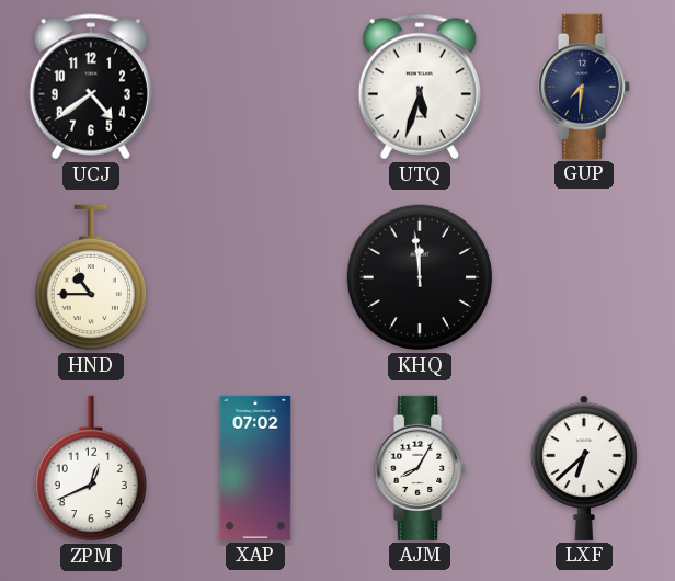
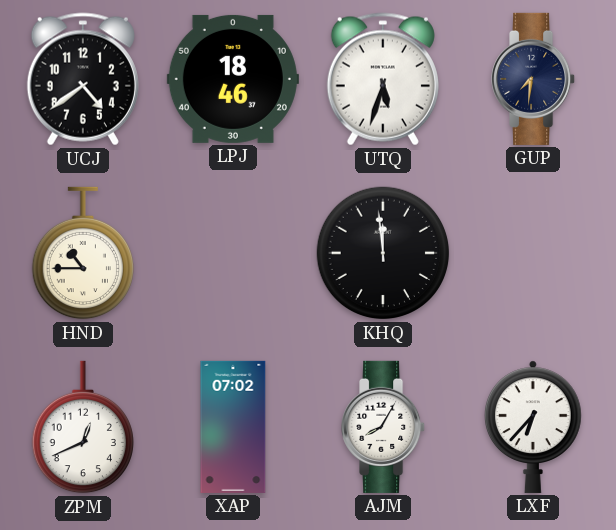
LPJ: none -> 18:46 (233, 79)
LXF: 6:38 -> 6:37 (534, 427)
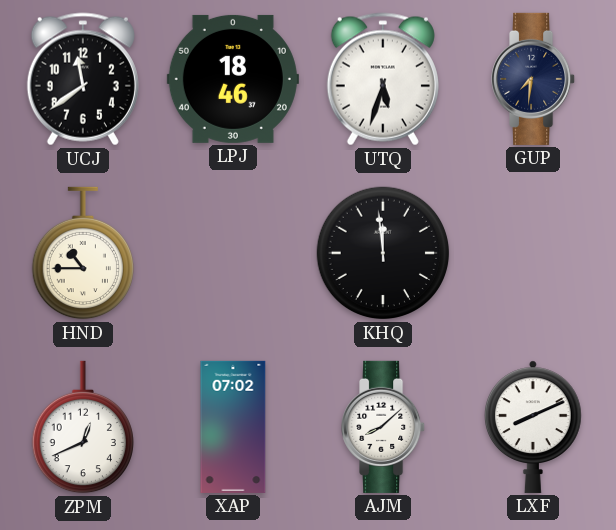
UCJ: 4:39 -> 11:39 (83, 79)
AJM: 8:05 -> 8:08 (384, 427)
LXF: 6:37 -> 8:11 (534, 427)
